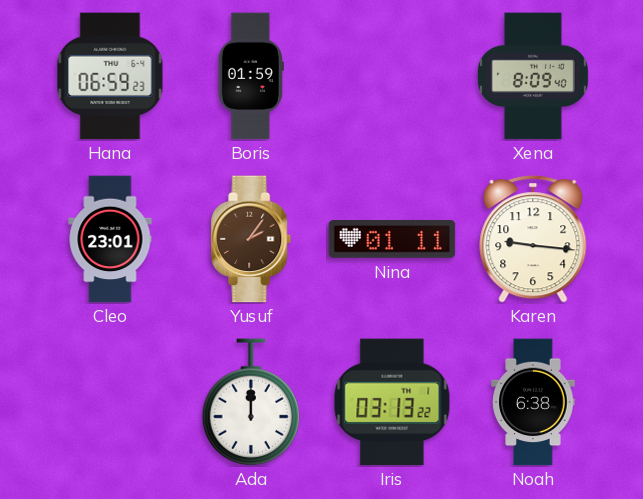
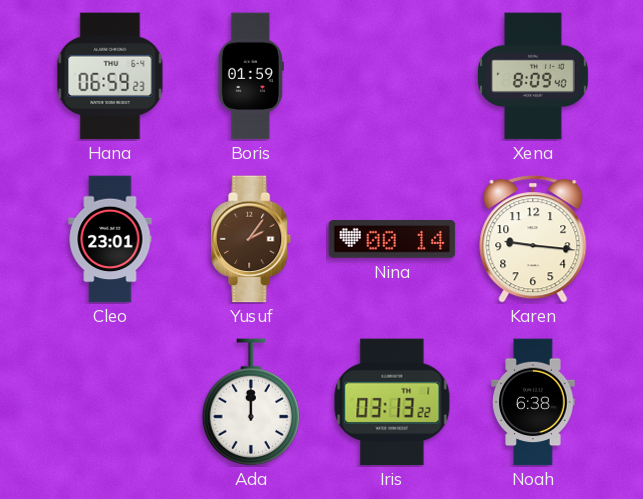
Nina: 01:11 -> 00:14 (392, 240)
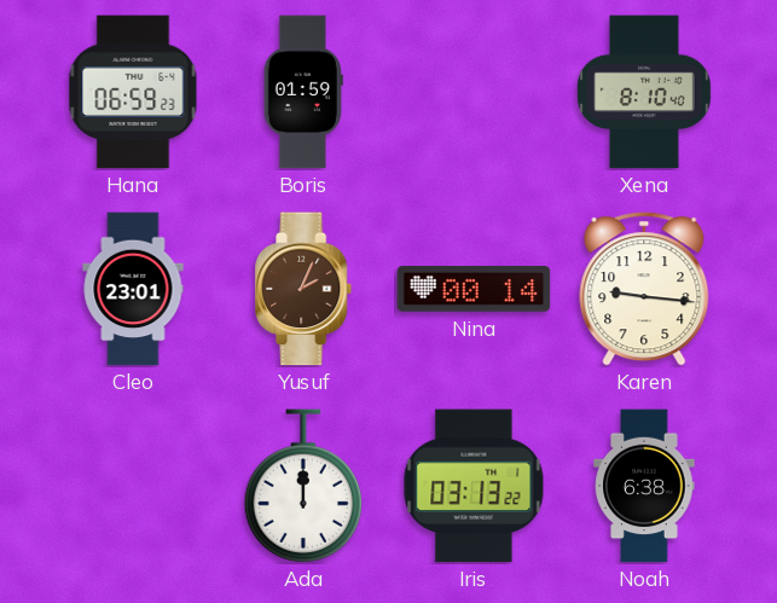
Xena: 8:09 -> 8:10 (644, 92)
Yusuf: 2:06 -> 2:04 (305, 289)
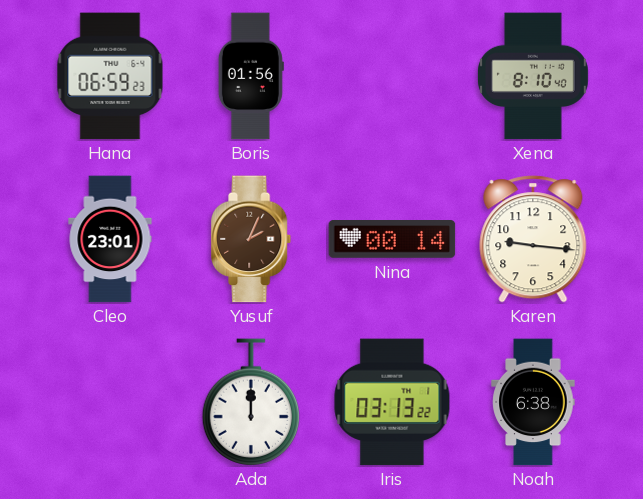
Boris: 01:59 -> 01:56 (251, 76)
